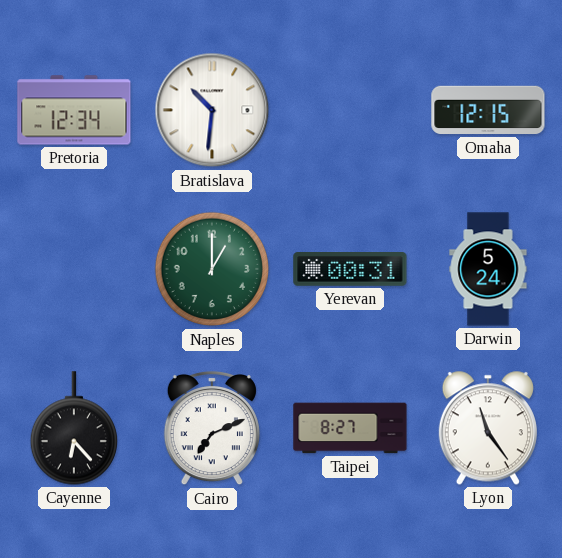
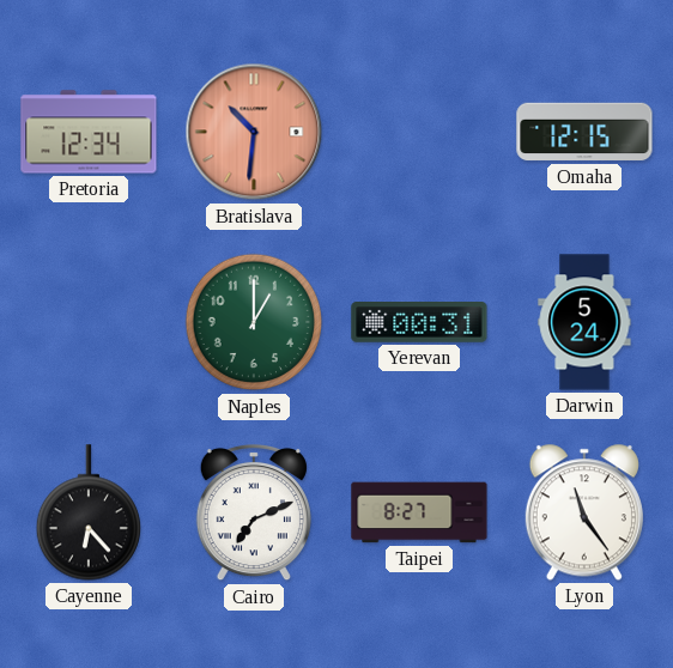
Bratislava dial: white -> salmon (254, 132)
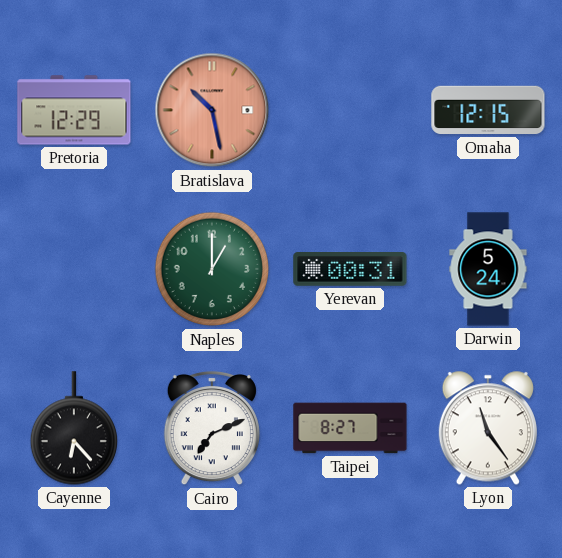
Pretoria: 12:34 -> 12:29 (74, 110)
Bratislava: 10:31 -> 10:28 (212, 110)
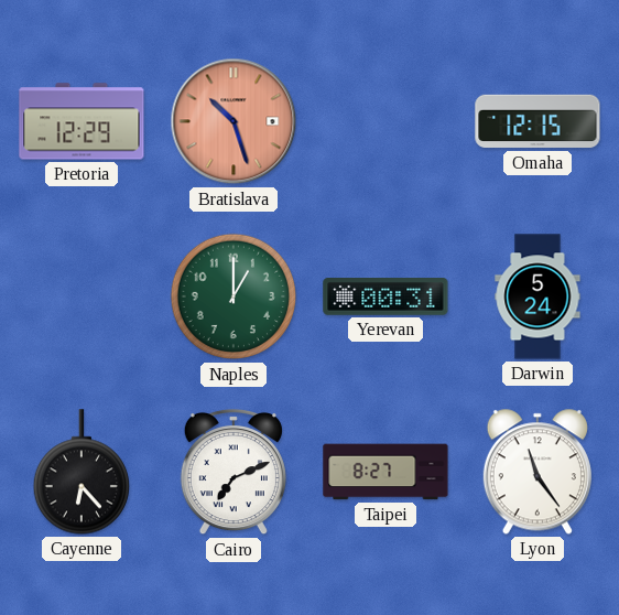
Bratislava: 10:28 -> 10:27 (234, 121)
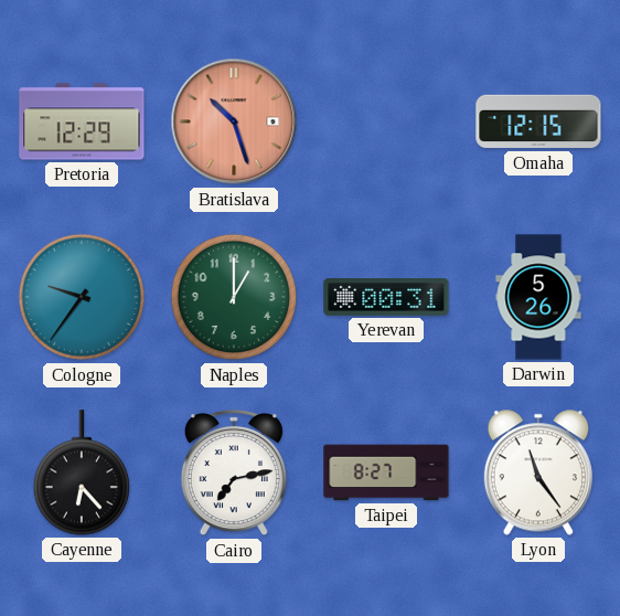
Cologne: none -> 9:36 (82, 297)
Darwin: 5:24 -> 5:26 (538, 297)
Cairo: 7:11 -> 7:13 (234, 472)
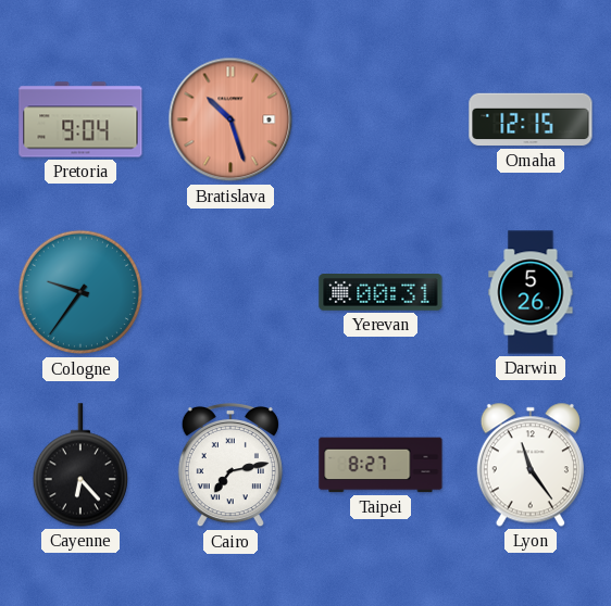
Pretoria: 12:29 -> 9:04 (80, 119)
Naples: 1:00 -> none (234, 297)
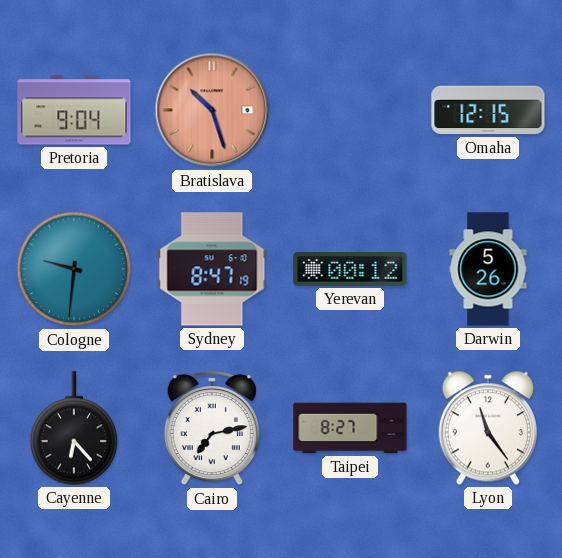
Cologne: 9:36 -> 9:31 (74, 269)
Sydney: none -> 8:47 (212, 269)
Yerevan: 00:31 -> 00:12 (350, 270)
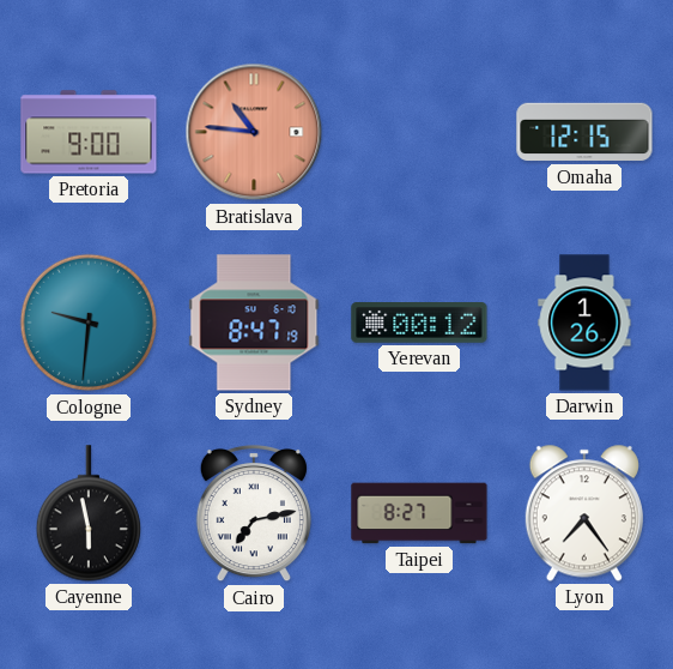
Pretoria: 9:04 -> 9:00 (89, 132)
Bratislava: 10:27 -> 10:46 (254, 132)
Darwin: 5:26 -> 1:26 (584, 323)
Cayenne: 6:23 -> 5:58 (87, 513)
Lyon: 11:24 -> 7:24 (584, 513)
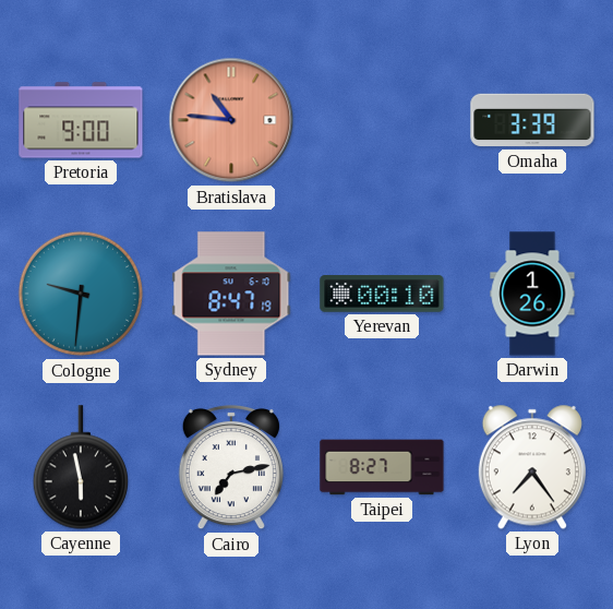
Omaha: 12:15 -> 3:39 (532, 120)
Yerevan: 00:12 -> 00:10 (382, 295)
